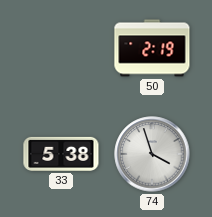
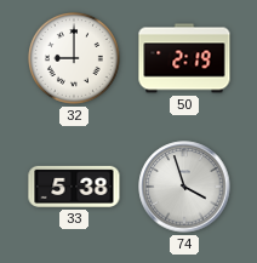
32: none -> 9:00 (75, 59)
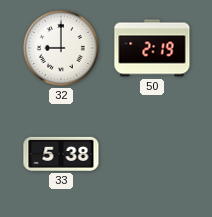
74: 3:57 -> none (184, 187)
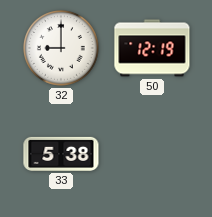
50: 2:19 -> 12:19 (152, 48)
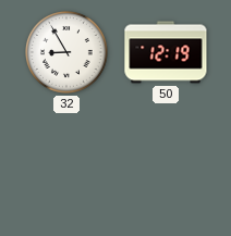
32: 9:00 -> 8:55 (68, 53)
33: 5:38 -> none (61, 154)
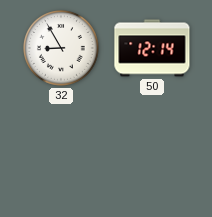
50: 12:19 -> 12:14 (152, 48)
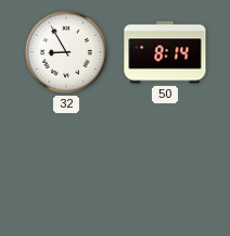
50: 12:14 -> 8:14 (165, 52)
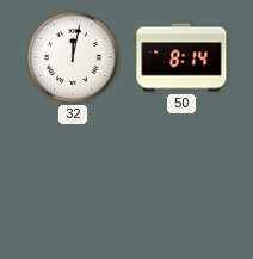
32: 8:55 -> 12:02 (74, 58)
